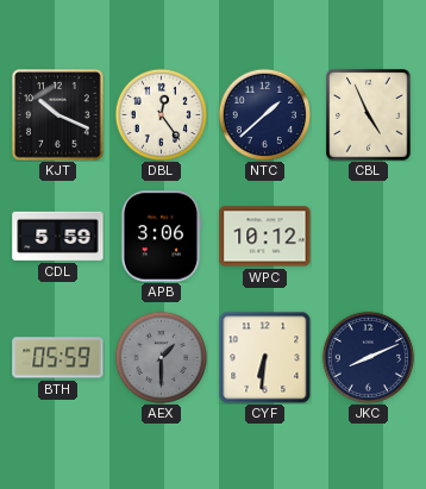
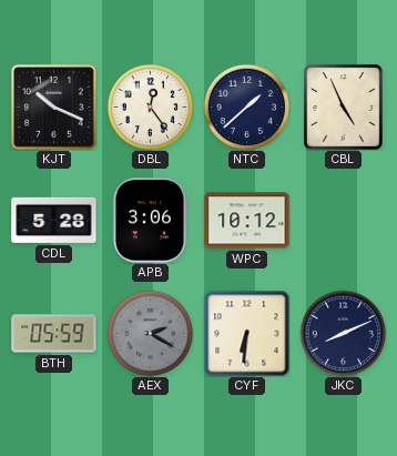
CDL: 5:59 -> 5:28 (54, 220)
AEX: 1:30 -> 2:20 (150, 333)
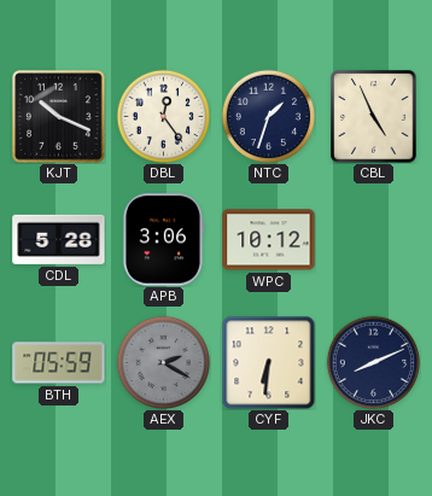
NTC: 1:38 -> 1:33 (268, 116)
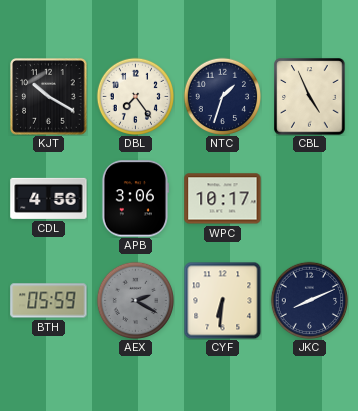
KJT: 10:19 -> 10:20 (49, 97)
DBL: 12:24 -> 7:24 (135, 96)
CDL: 5:28 -> 4:56 (49, 198)
WPC: 10:12 -> 10:17 (223, 199)
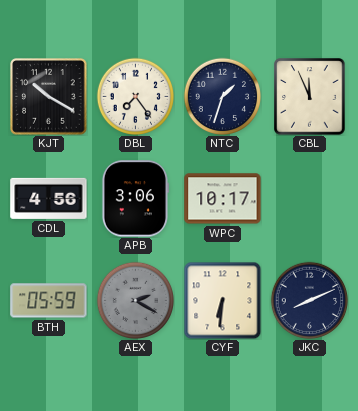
CBL: 4:56 -> 11:56 (310, 97)
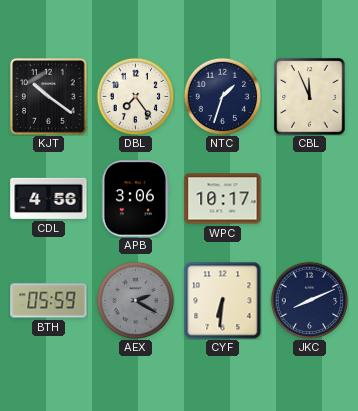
KJT: 10:20 -> 10:21 (49, 97)
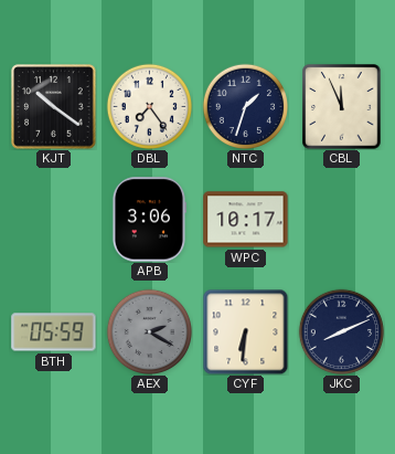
CDL: 4:56 -> none (49, 198)
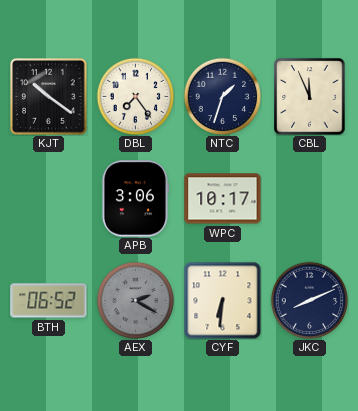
BTH: 05:59 -> 06:52 (49, 301)
